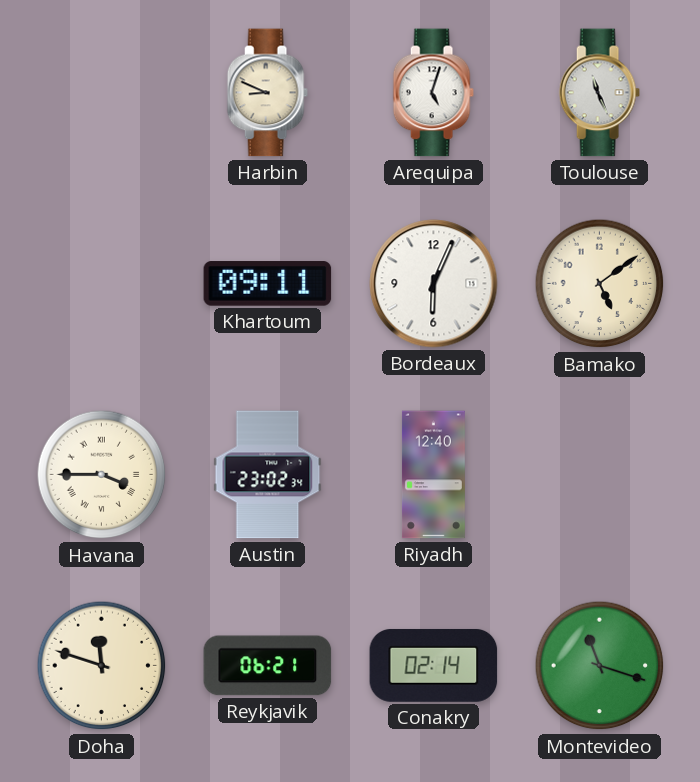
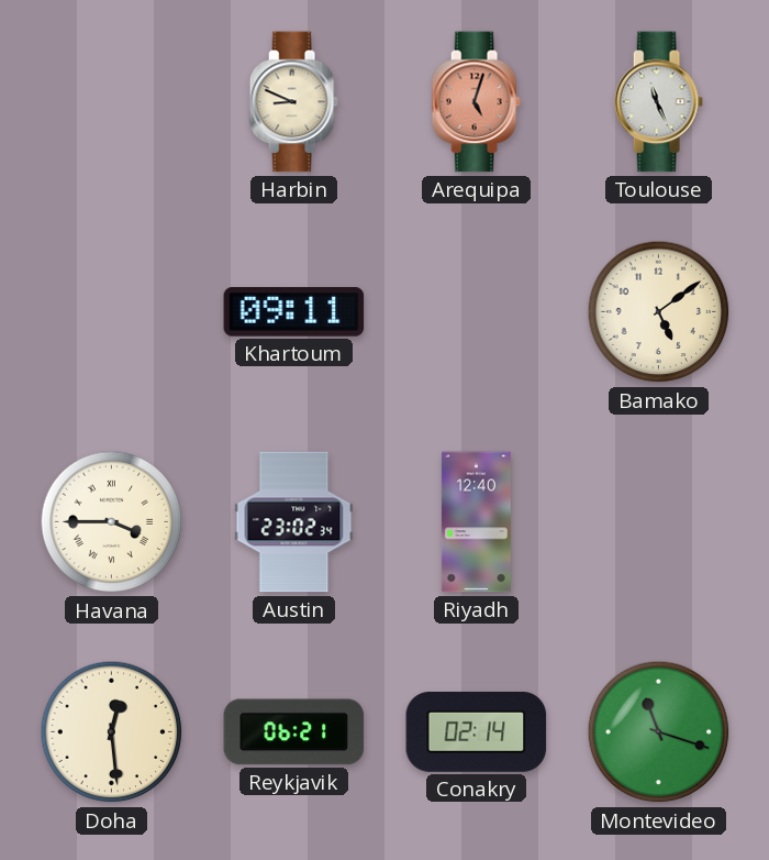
Arequipa dial: white -> salmon (476, 102)
Bordeaux: 6:04 -> none (434, 284)
Doha: 11:48 -> 12:29 (112, 732)
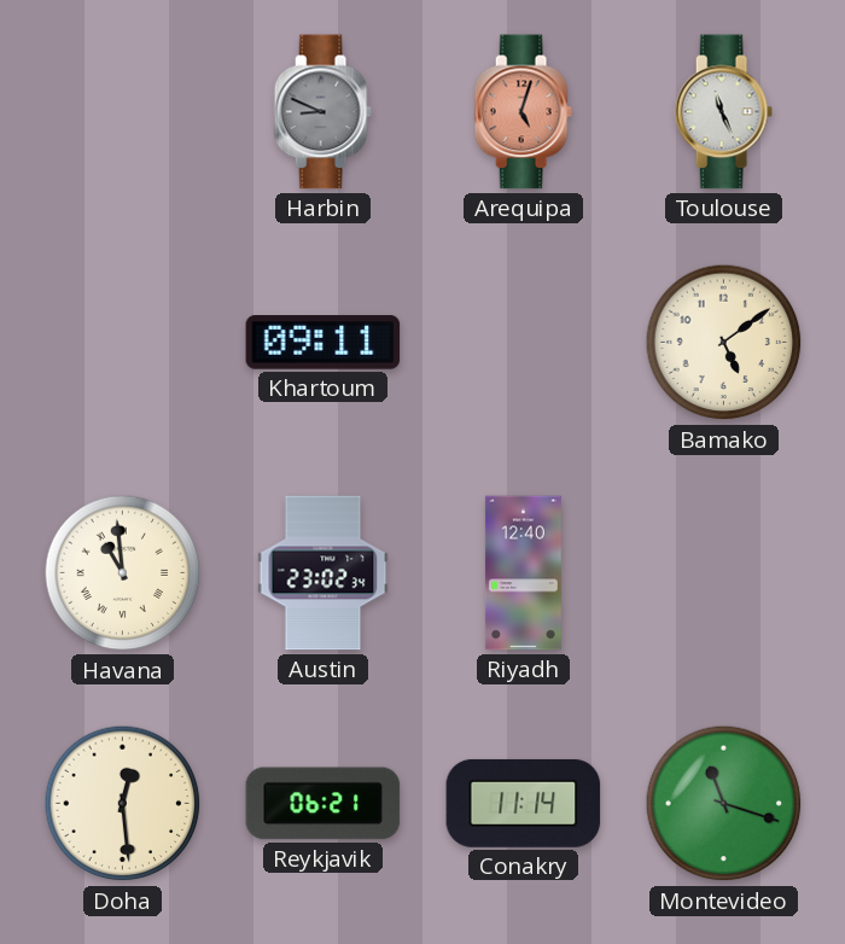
Harbin dial: cream -> grey (322, 112)
Havana: 3:45 -> 10:59 (123, 573)
Conakry: 02:14 -> 11:14 (524, 803)
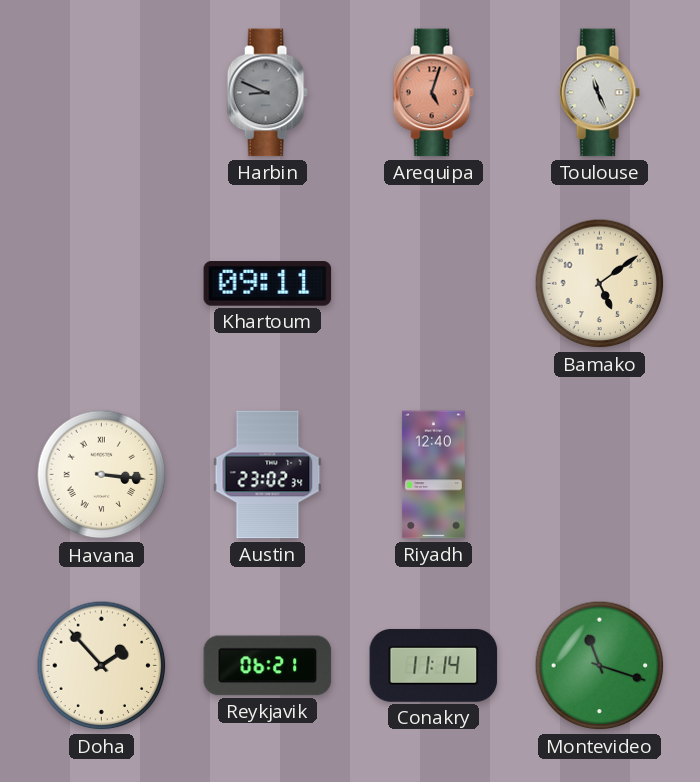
Havana: 10:59 -> 3:16 (102, 475)
Doha: 12:29 -> 1:53 (102, 666)
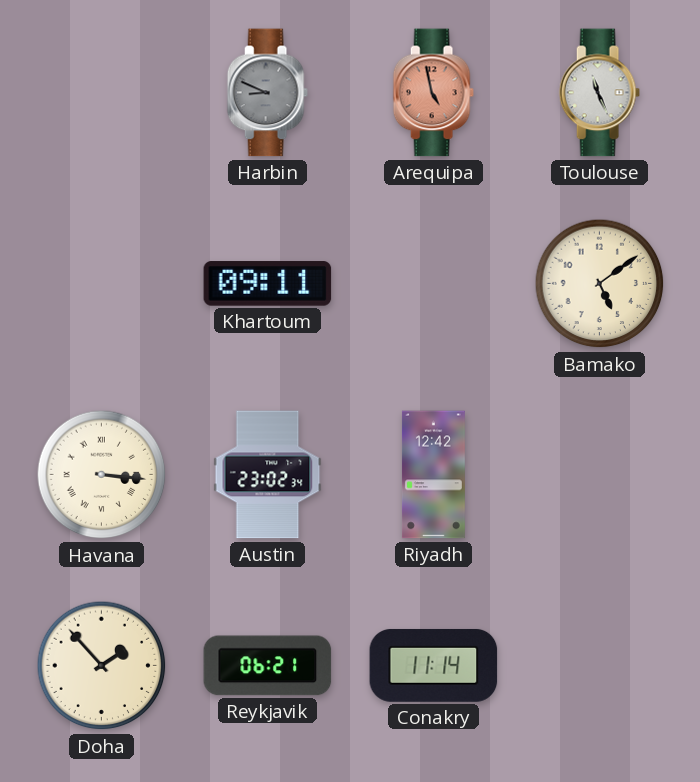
Arequipa: 5:03 -> 4:58 (433, 93)
Riyadh: 12:40 -> 12:42 (433, 475)
Montevideo: 11:18 -> none (600, 666)
